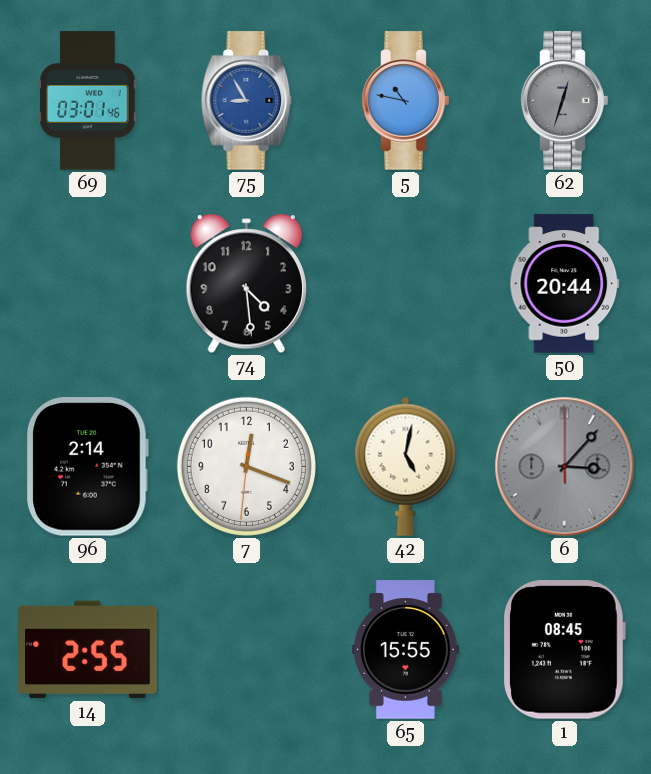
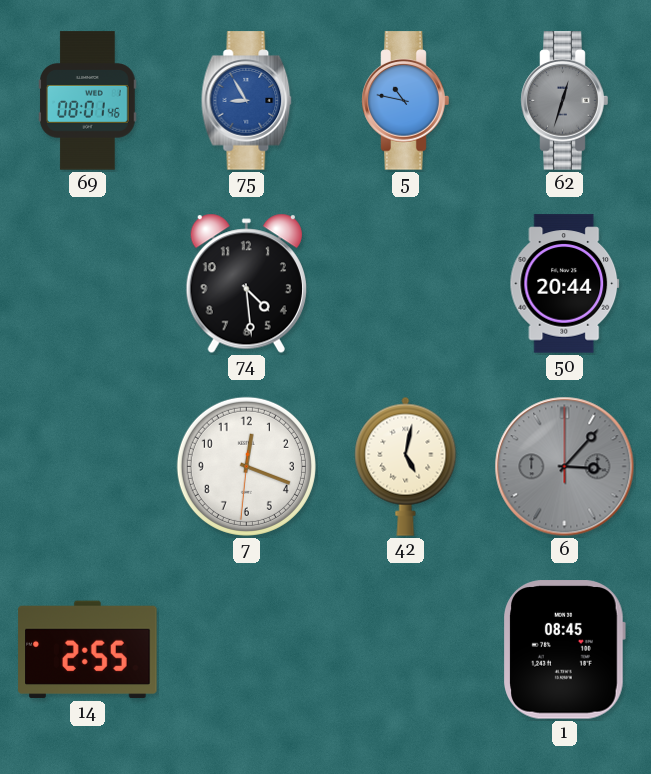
69: 03:01 -> 08:01 (88, 101)
96: 2:14 -> none (88, 467)
65: 15:55 -> none (406, 650)
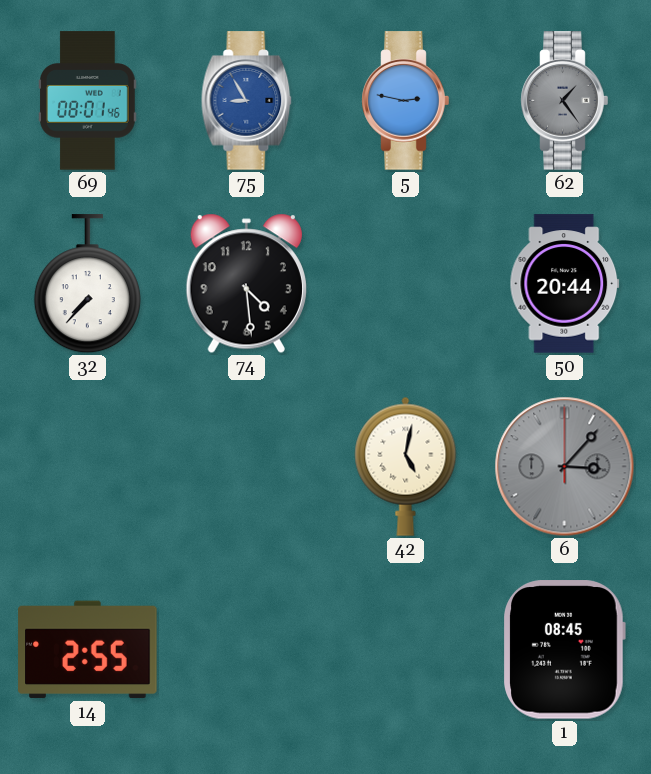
5: 10:47 -> 2:47 (406, 101)
62: 12:33 -> 1:24 (565, 101)
32: none -> 7:37 (87, 284)
7: 12:18 -> none (246, 466)
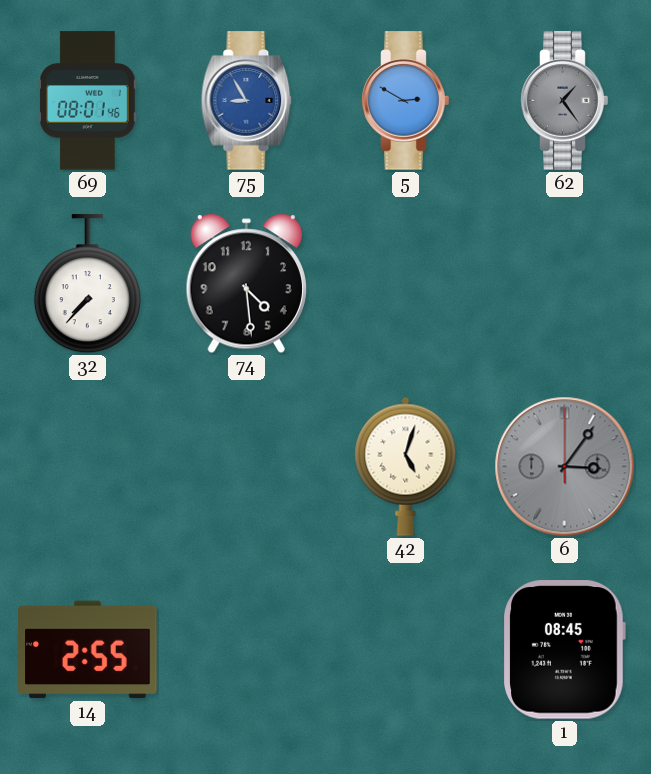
5: 2:47 -> 2:50 (406, 101)
50: 20:44 -> none (565, 284)
42: 5:02 -> 5:03 (406, 466)
6: 3:07 -> 3:06 (565, 467)
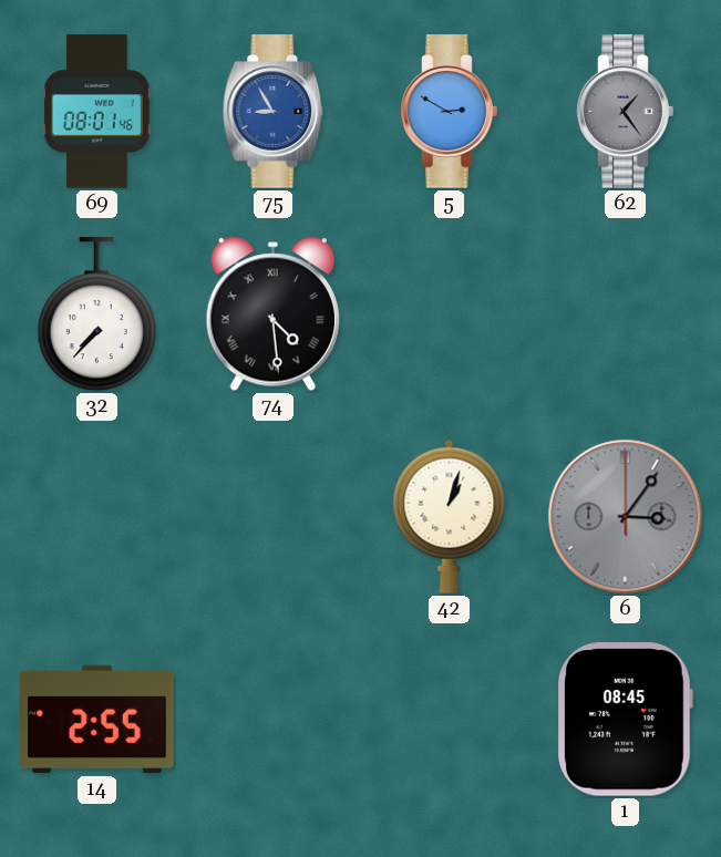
74 numerals: Arabic -> Roman (272, 314)
42: 5:03 -> 1:03 (450, 516)
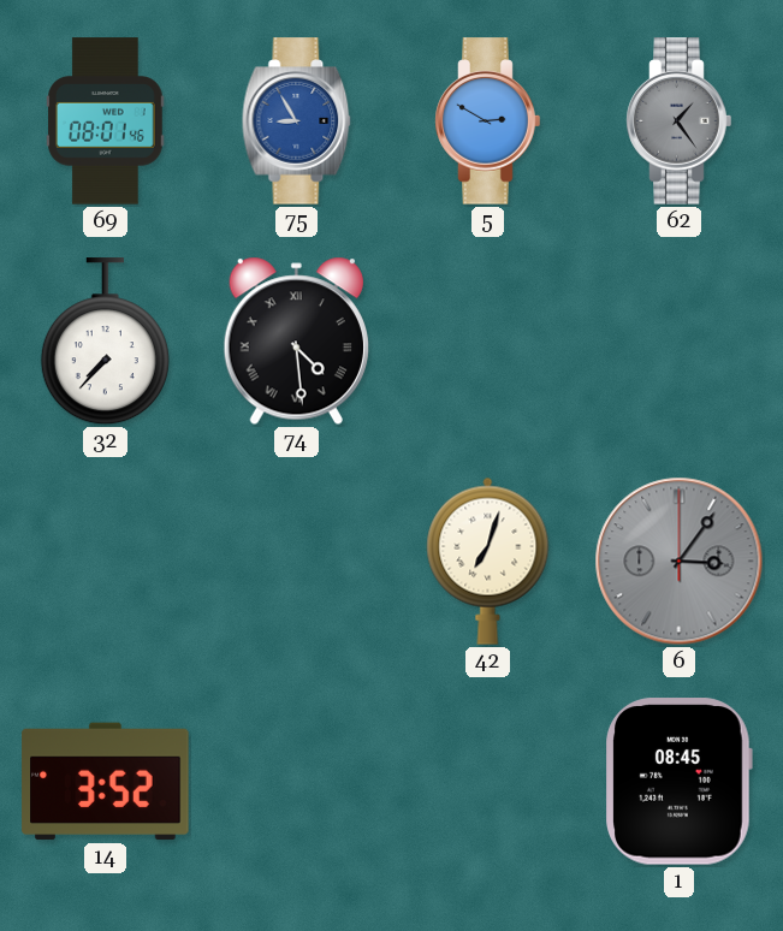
42: 1:03 -> 7:03 (488, 561)
14: 2:55 -> 3:52 (106, 782)
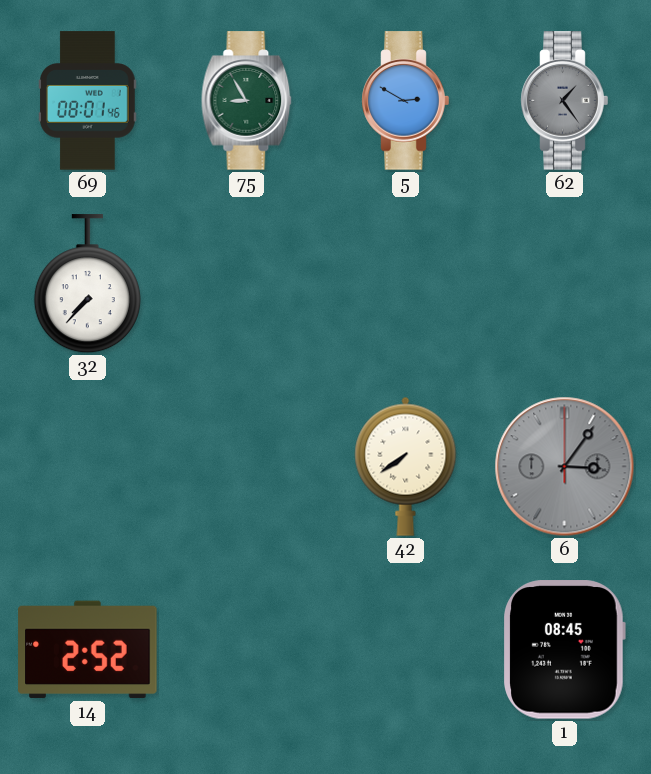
75 dial: blue -> green (247, 101)
74: 4:29 -> none (296, 342)
42: 7:03 -> 7:39 (406, 466)
14: 3:52 -> 2:52 (88, 650)
